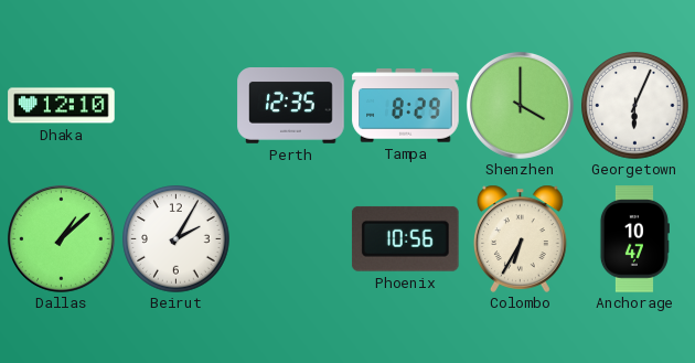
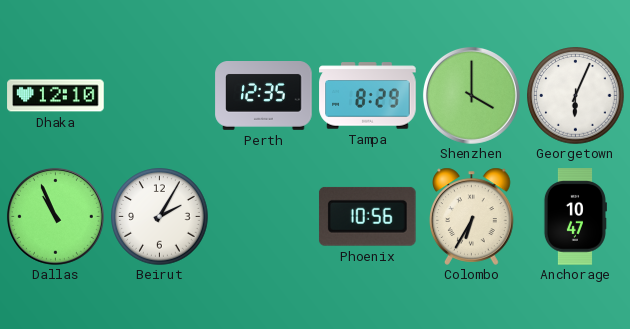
Dallas: 1:08 -> 10:56 (55, 216)
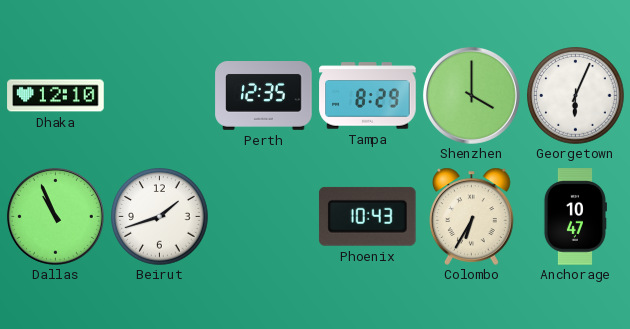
Beirut: 2:05 -> 1:42 (160, 217)
Phoenix: 10:56 -> 10:43 (367, 216)
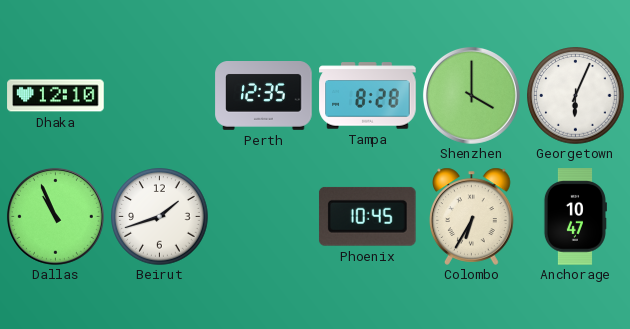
Tampa: 8:29 -> 8:28 (368, 96)
Phoenix: 10:43 -> 10:45 (367, 216)
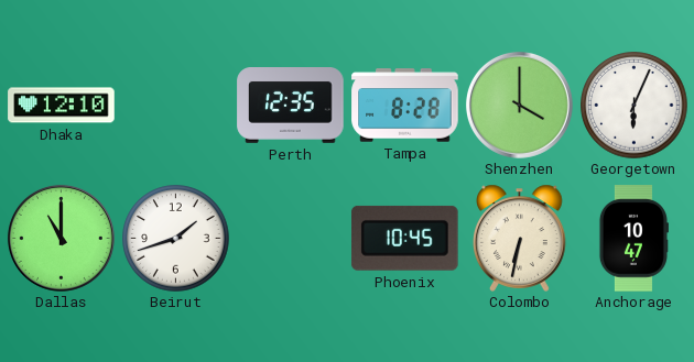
Dallas: 10:56 -> 11:00 (61, 238)
Colombo: 6:35 -> 6:32 (520, 238)
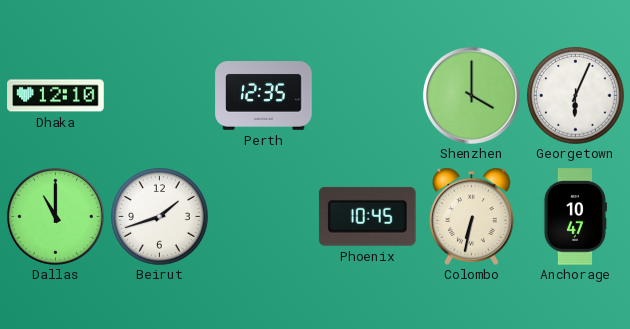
Tampa: 8:28 -> none (405, 106)
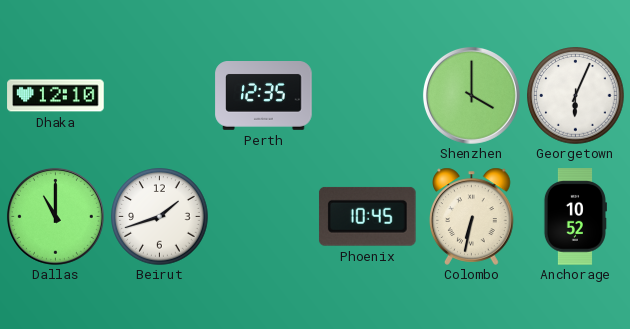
Anchorage: 10:47 -> 10:52 (575, 217)
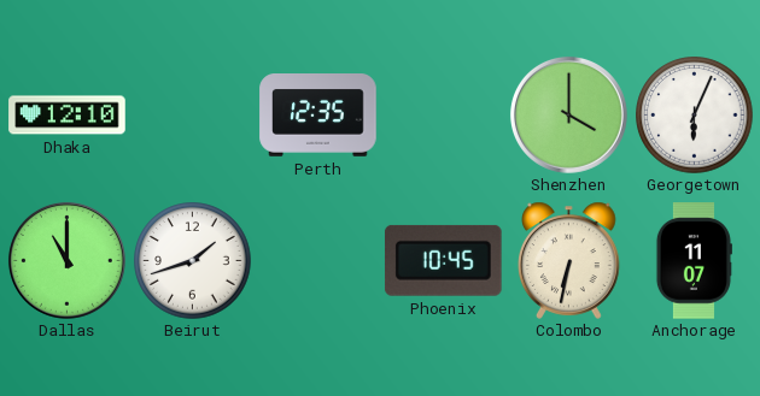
Anchorage: 10:52 -> 11:07 (694, 261)
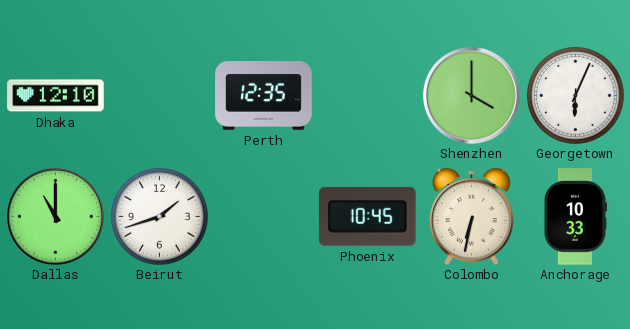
Anchorage: 11:07 -> 10:33 (575, 217)
